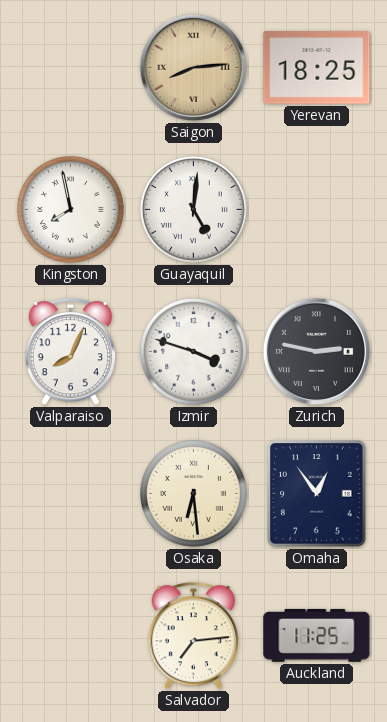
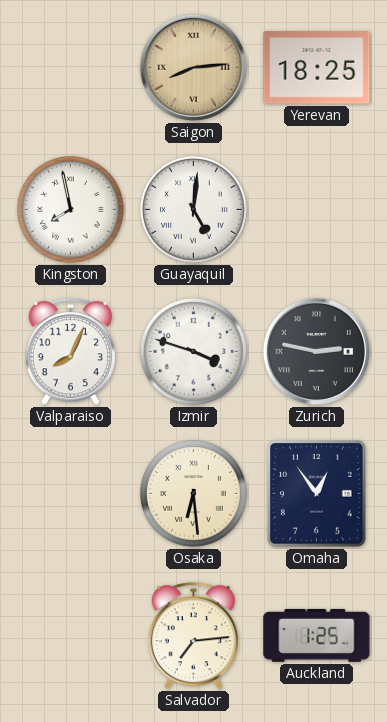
Auckland: 11:25 -> 1:25 (317, 635)
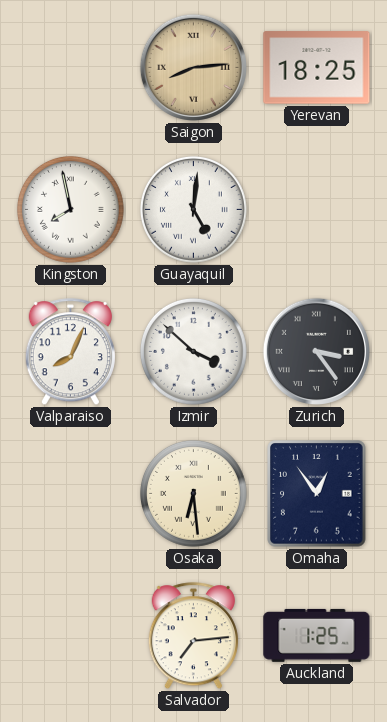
Izmir: 3:48 -> 3:52 (194, 352)
Zurich: 2:47 -> 3:24 (316, 351)
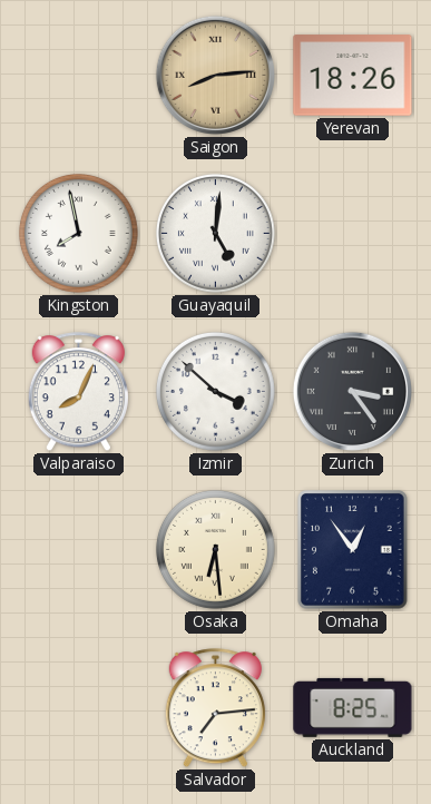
Yerevan: 18:25 -> 18:26 (353, 76)
Auckland: 1:25 -> 8:25 (353, 707)
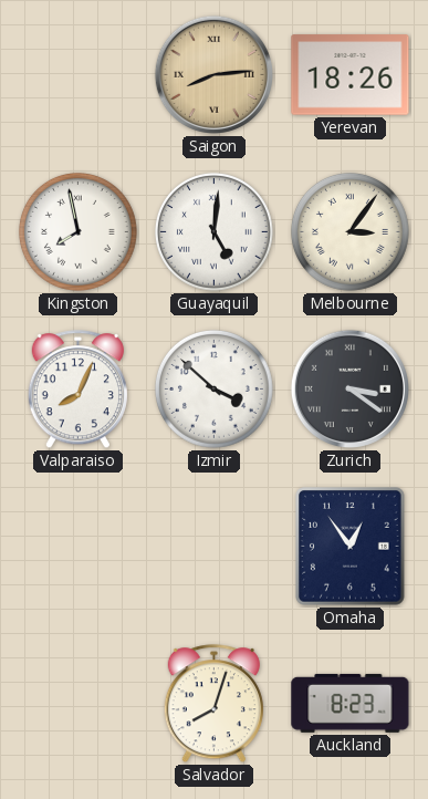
Melbourne: none -> 3:06 (351, 232)
Zurich: 3:24 -> 3:21 (349, 388)
Osaka: 6:29 -> none (216, 550)
Salvador: 7:14 -> 8:03 (213, 704)
Auckland: 8:25 -> 8:23 (351, 703)
